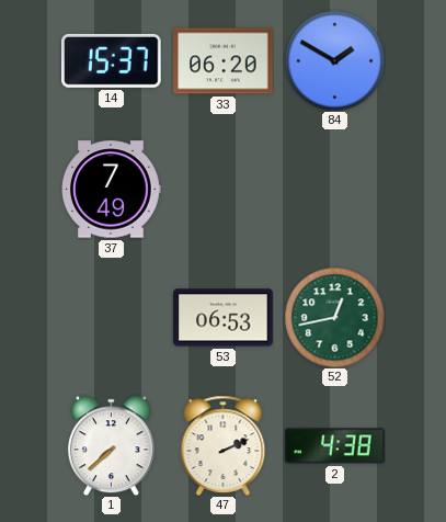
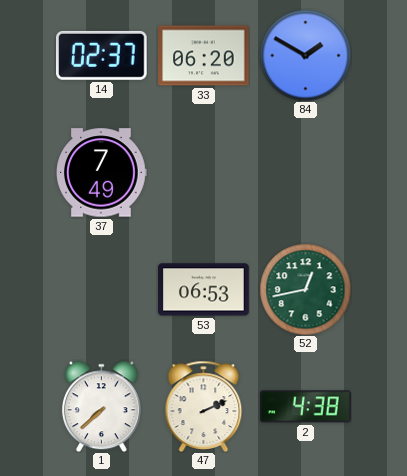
14: 15:37 -> 02:37 (102, 55)
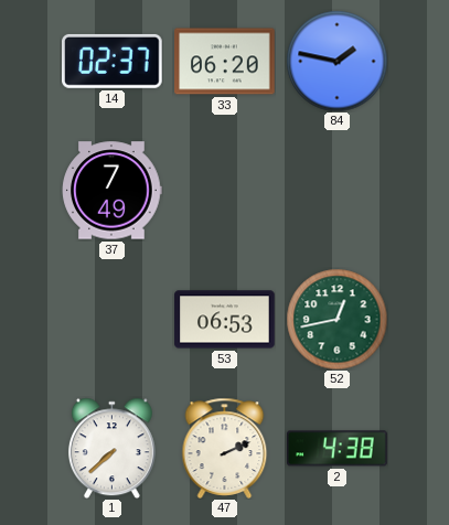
84: 1:50 -> 1:47 (336, 61)
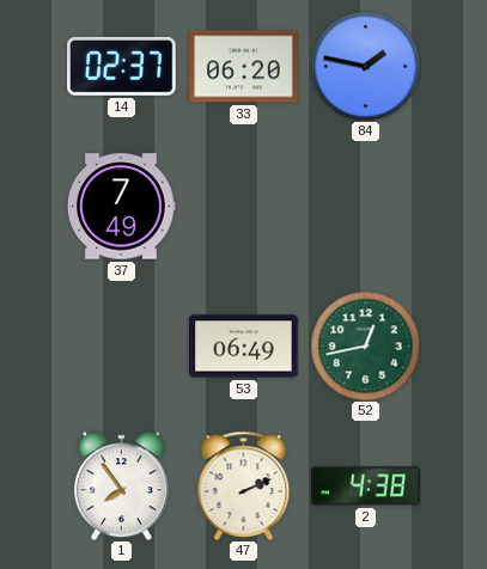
53: 06:53 -> 06:49 (244, 347)
1: 7:38 -> 7:54 (121, 485)
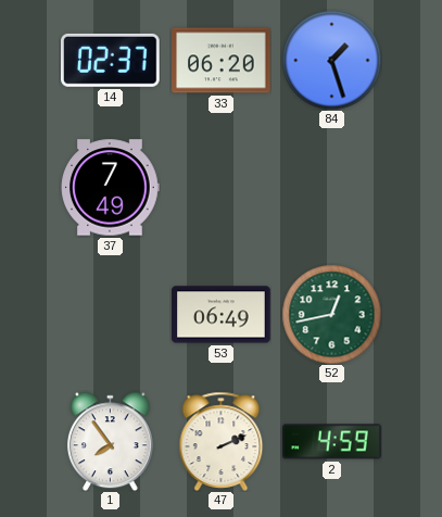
84: 1:47 -> 1:27 (331, 60)
2: 4:38 -> 4:59 (332, 442)
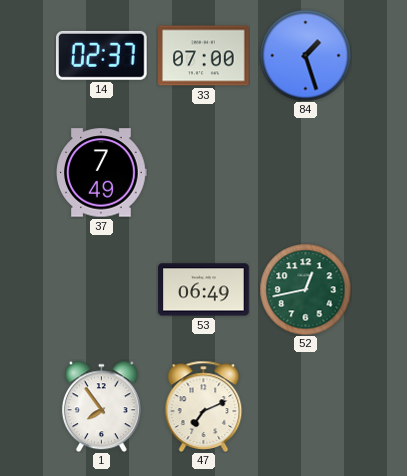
33: 06:20 -> 07:00 (204, 56)
47: 2:11 -> 7:11 (204, 406)
2: 4:59 -> none (332, 442)
